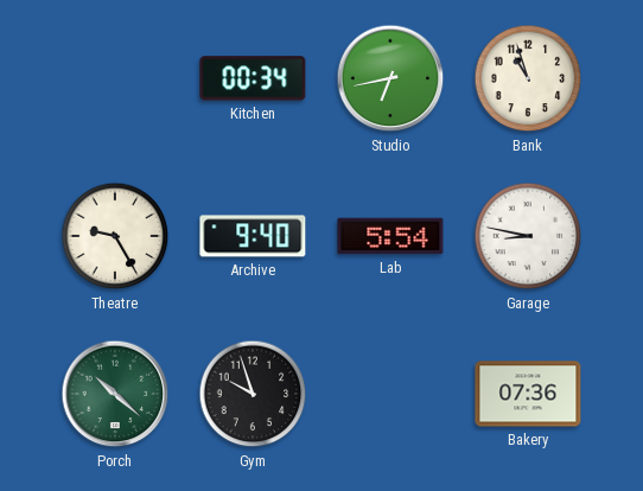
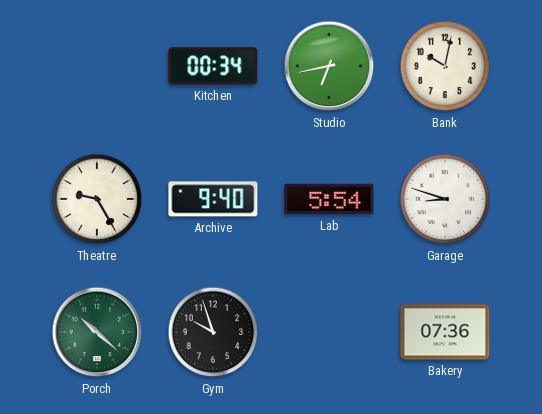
Bank: 10:57 -> 10:02 (445, 66)
Garage: 8:47 -> 8:48 (445, 199)
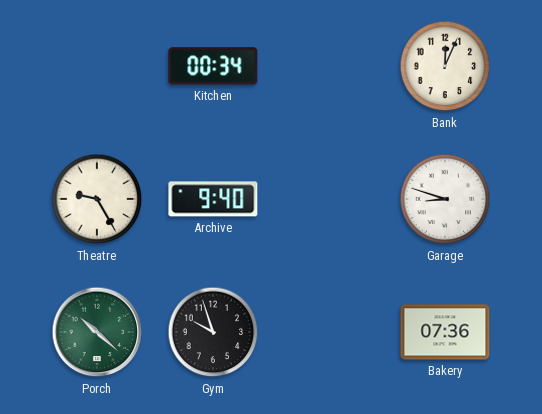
Studio: 6:43 -> none (329, 66)
Bank: 10:02 -> 12:04 (445, 66)
Lab: 5:54 -> none (329, 199)
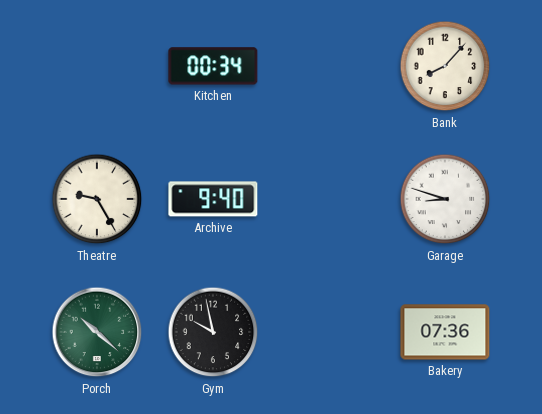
Bank: 12:04 -> 8:07 (445, 66)
Gym: 9:57 -> 9:58 (213, 332)
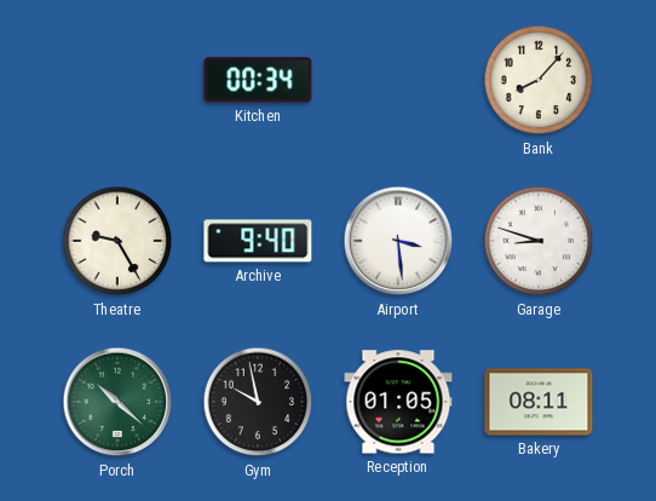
Airport: none -> 3:29 (398, 241)
Reception: none -> 01:05 (398, 402)
Bakery: 07:36 -> 08:11 (539, 402)
